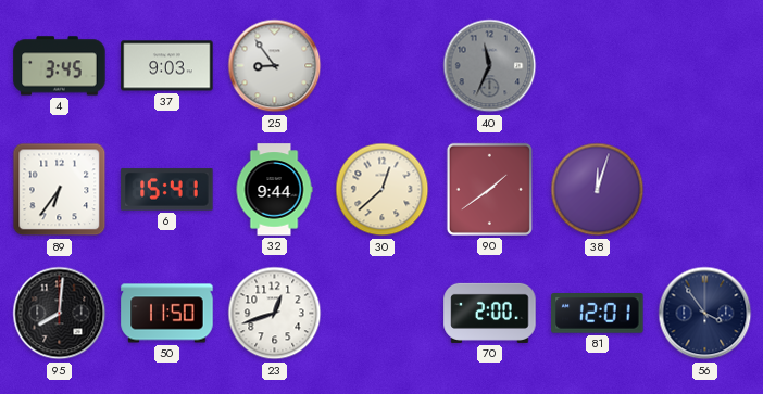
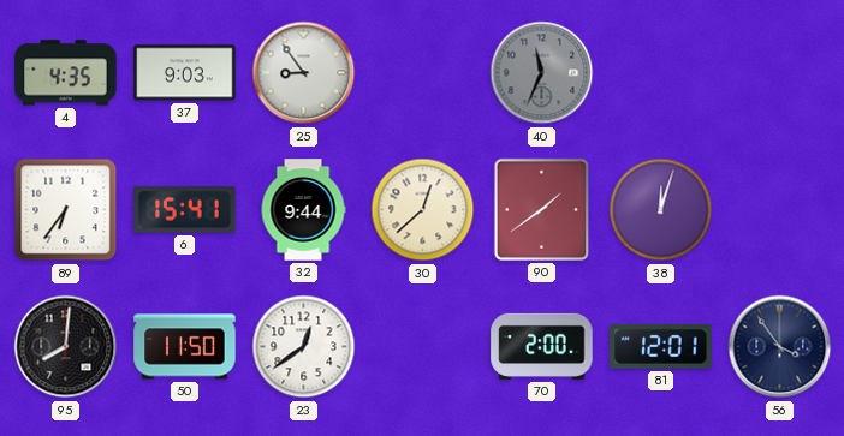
4: 3:45 -> 4:35 (66, 73)
23: 12:42 -> 12:39 (304, 347)
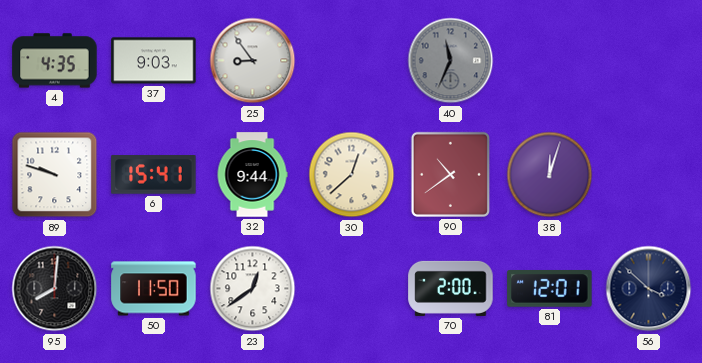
89: 6:36 -> 9:48 (55, 175)
90: 1:39 -> 10:39 (450, 174)
56: 3:54 -> 3:52 (649, 289)
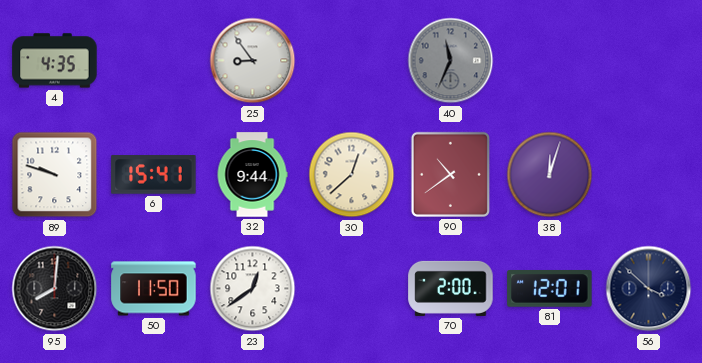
37: 9:03 -> none (154, 61)
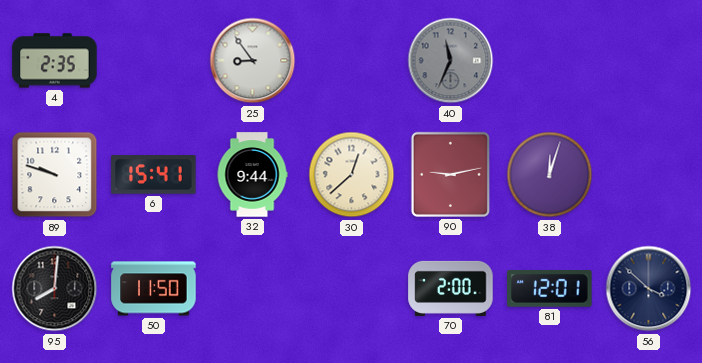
4: 4:35 -> 2:35 (55, 61)
90: 10:39 -> 9:13 (450, 174)
23: 12:39 -> none (253, 289)
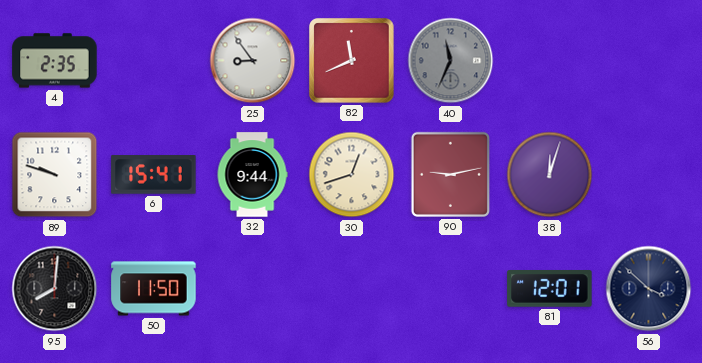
82: none -> 11:41 (352, 61)
30: 12:38 -> 12:42 (352, 175)
70: 2:00 -> none (451, 288)
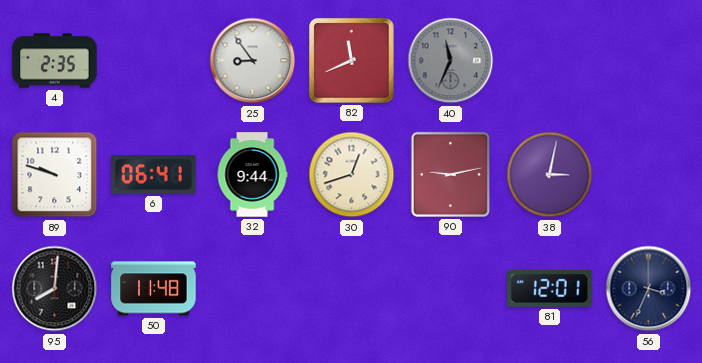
6: 15:41 -> 06:41 (154, 175)
38: 12:03 -> 3:02 (550, 175)
50: 11:50 -> 11:48 (154, 289)
56: 3:52 -> 3:34 (649, 289)
